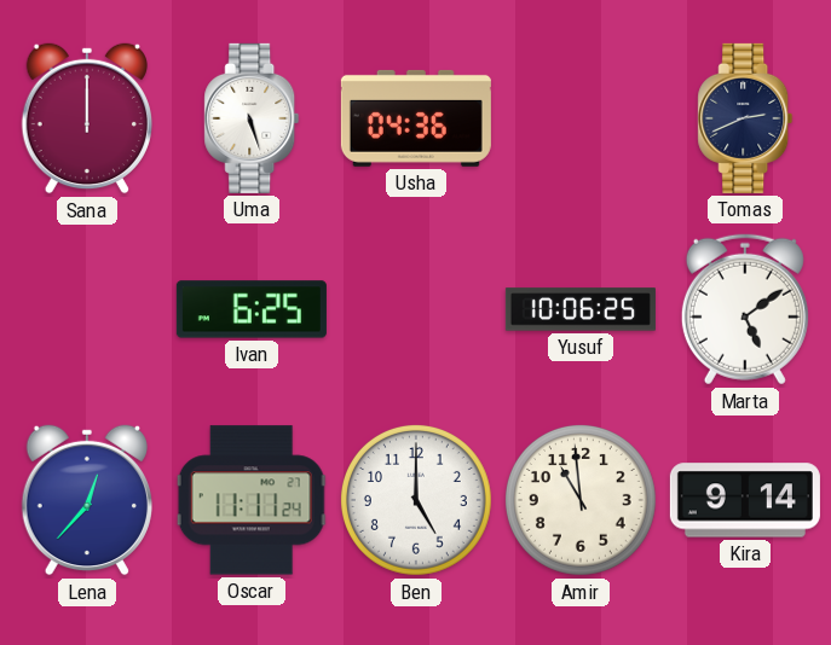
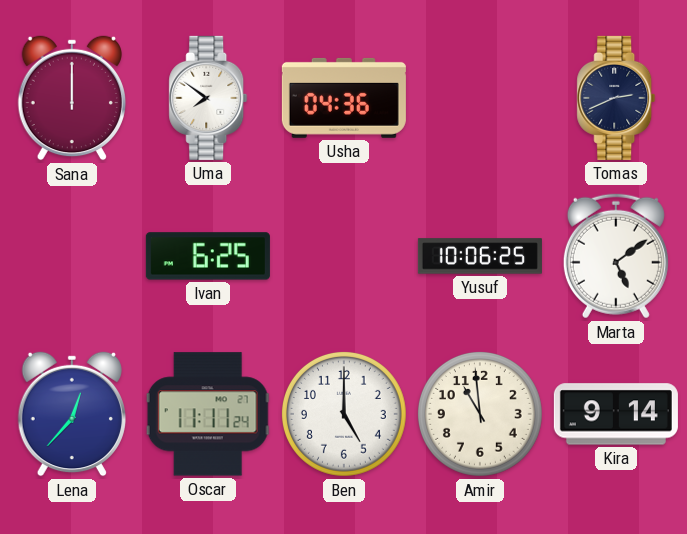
Uma: 5:27 -> 7:51 (208, 98)
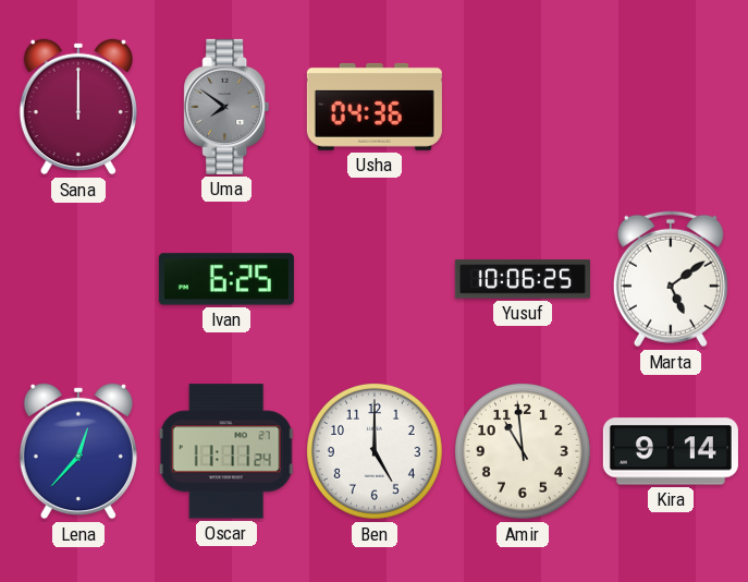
Uma dial: white -> grey (226, 107)
Tomas: 2:41 -> none (616, 98)
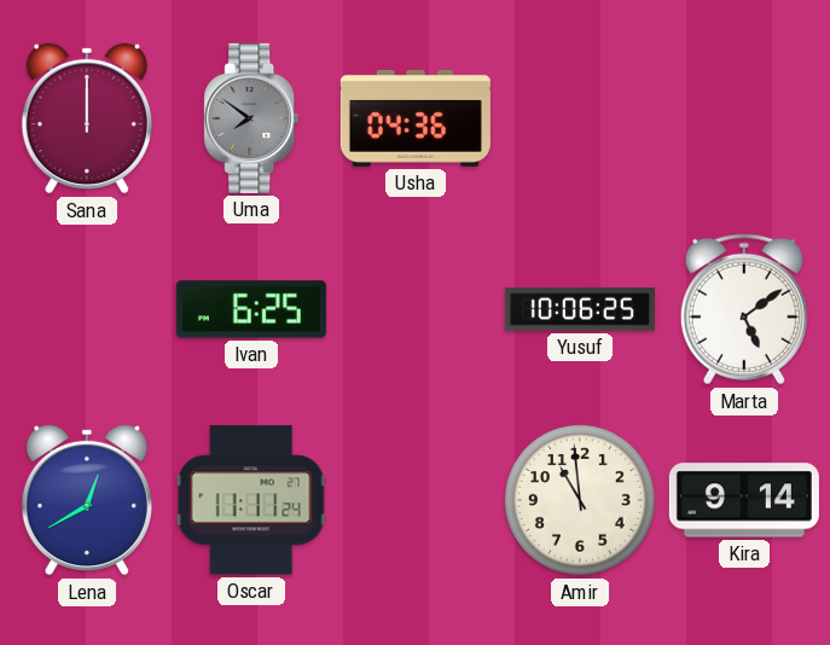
Lena: 12:37 -> 12:40 (86, 500)
Ben: 5:00 -> none (375, 451)
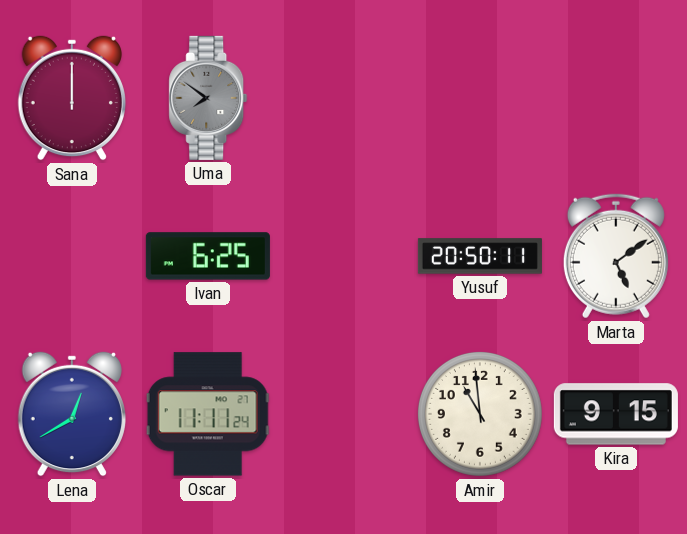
Usha: 04:36 -> none (416, 118)
Yusuf: 10:06 -> 20:50 (480, 256)
Kira: 9:14 -> 9:15 (616, 414)
